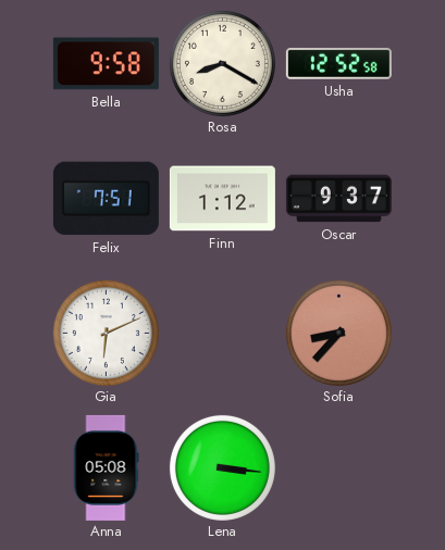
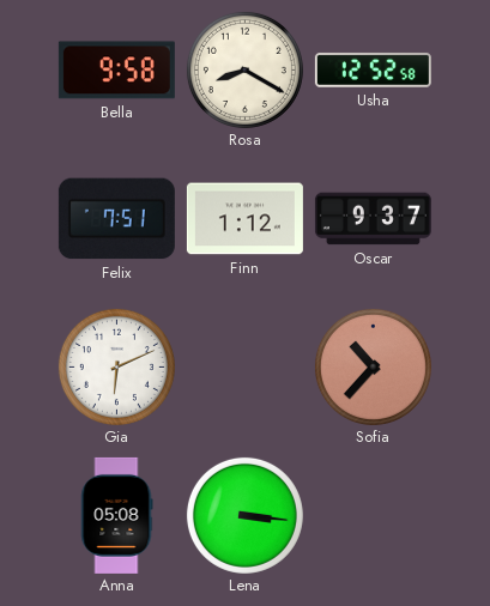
Sofia: 8:37 -> 10:37 (373, 366)
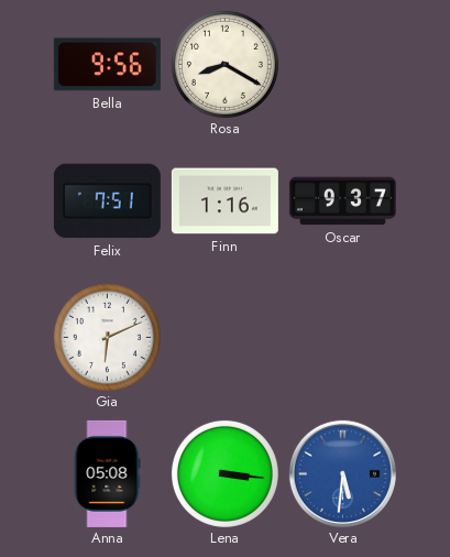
Bella: 9:58 -> 9:56 (107, 65)
Usha: 12:52 -> none (373, 69)
Finn: 1:12 -> 1:16 (224, 201)
Sofia: 10:37 -> none (373, 366)
Vera: none -> 5:31 (342, 473)
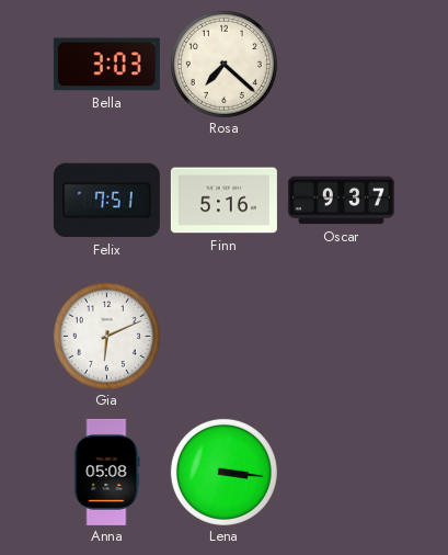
Bella: 9:56 -> 3:03 (106, 65)
Rosa: 8:20 -> 7:22 (223, 64)
Finn: 1:16 -> 5:16 (223, 201)
Vera: 5:31 -> none (342, 473)
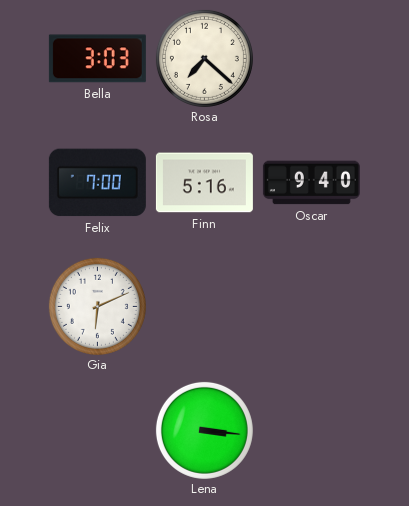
Felix: 7:51 -> 7:00 (97, 183)
Oscar: 9:37 -> 9:40 (311, 183)
Anna: 05:08 -> none (106, 472)
